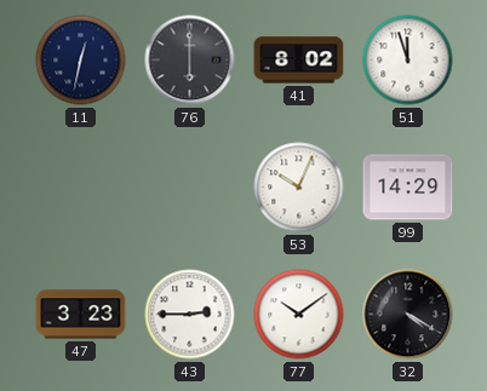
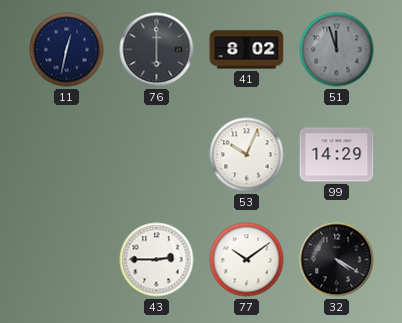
51 dial: white -> grey (337, 50)
47: 3:23 -> none (81, 315)
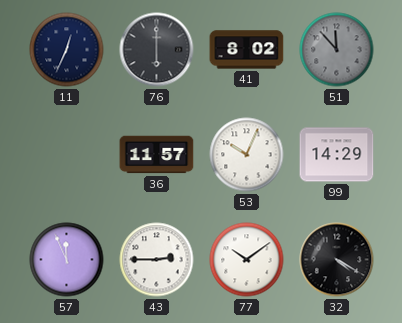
11: 12:32 -> 12:34 (67, 50)
51: 11:57 -> 11:53 (337, 50)
36: none -> 11:57 (157, 155)
57: none -> 11:56 (67, 260)
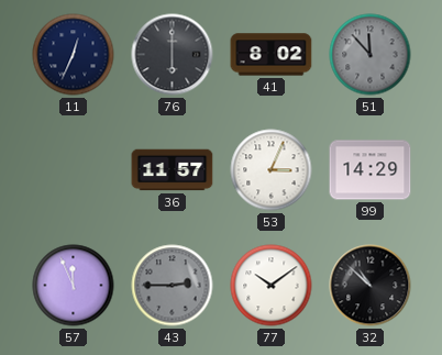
53: 10:04 -> 3:04 (272, 170)
43 dial: white -> grey (173, 286)
32: 4:20 -> 10:52 (371, 286)
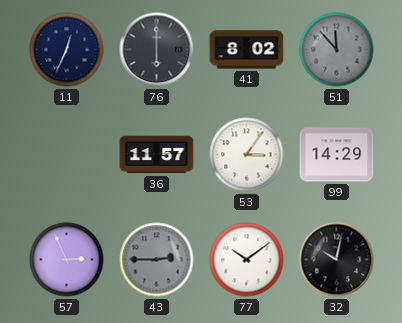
53: 3:04 -> 3:06 (247, 155)
57: 11:56 -> 2:56 (67, 260)
32: 10:52 -> 10:02 (337, 260)
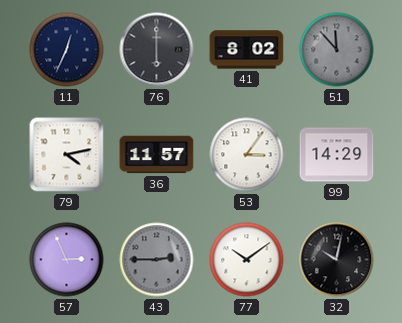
79: none -> 4:13 (67, 155)
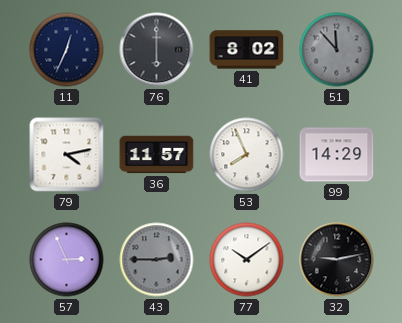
53: 3:06 -> 7:56 (247, 155)
32: 10:02 -> 9:13 (337, 260)
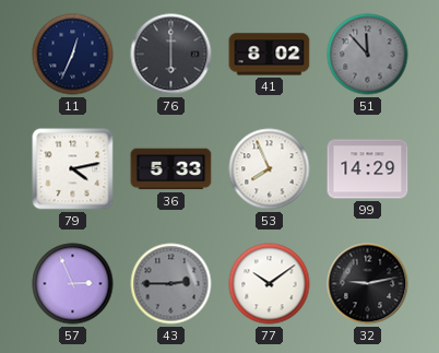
36: 11:57 -> 5:33 (171, 169)
